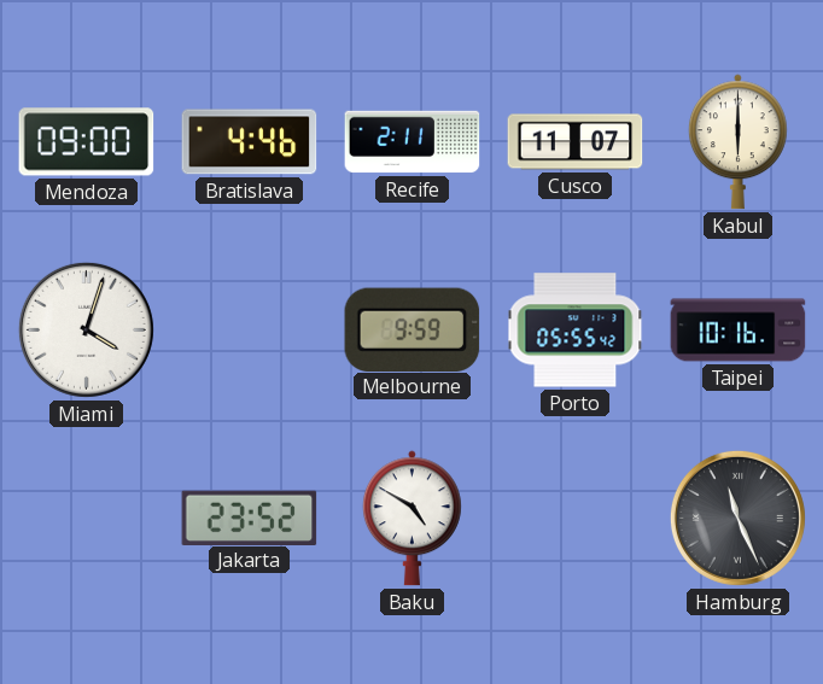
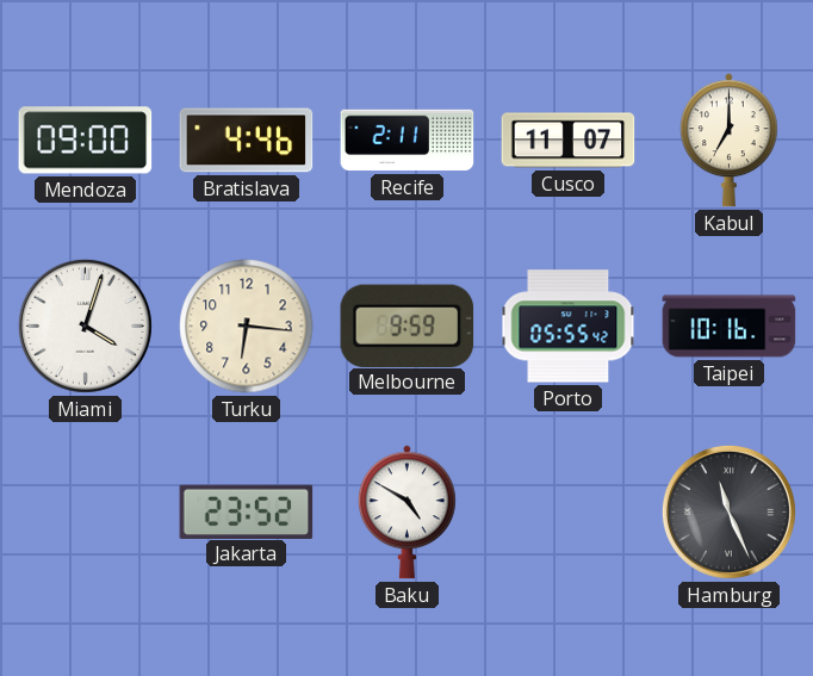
Kabul: 6:00 -> 7:00 (728, 141)
Turku: none -> 6:16 (247, 327)
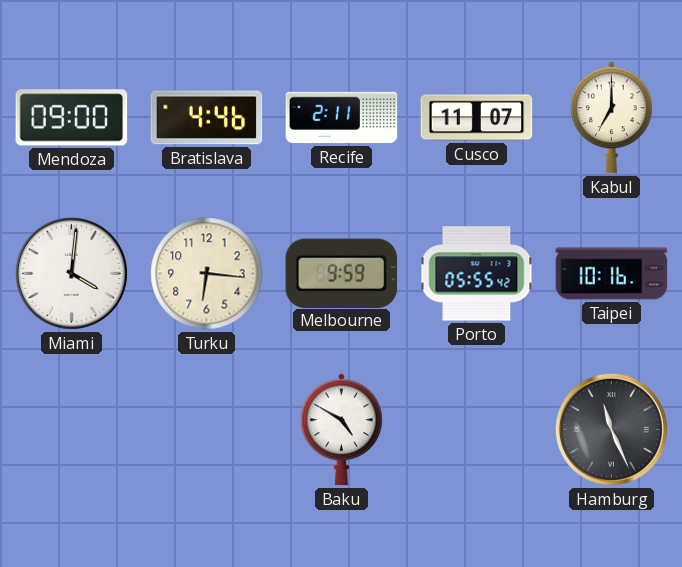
Miami: 4:03 -> 4:01 (71, 273)
Jakarta: 23:52 -> none (247, 511)
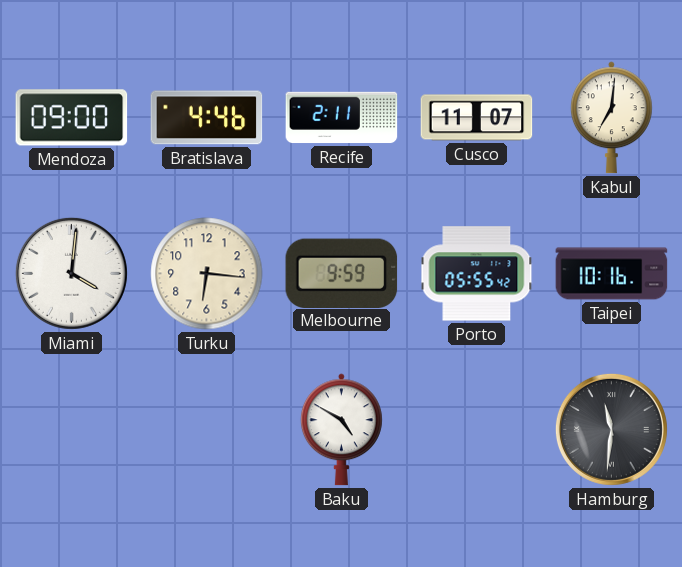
Kabul: 7:00 -> 7:01 (611, 118)
Hamburg: 11:26 -> 11:31 (611, 429)
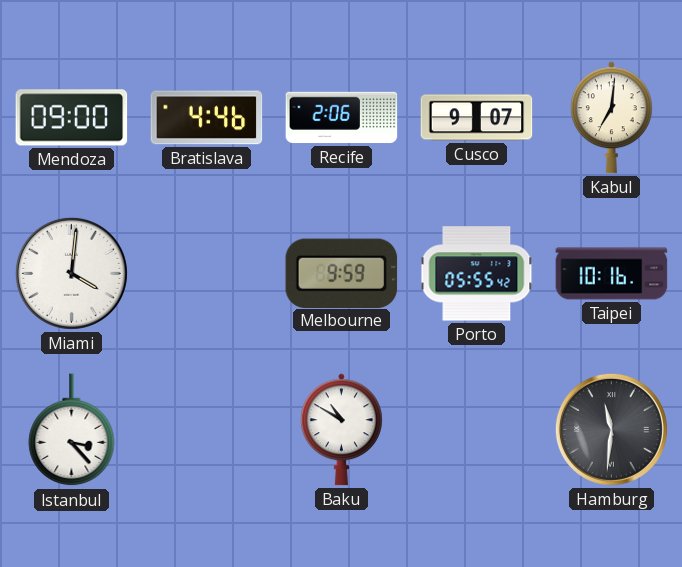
Recife: 2:11 -> 2:06 (342, 118)
Cusco: 11:07 -> 9:07 (477, 118)
Turku: 6:16 -> none (207, 274)
Istanbul: none -> 3:23 (72, 430)
Baku: 4:50 -> 10:50 (341, 430)
